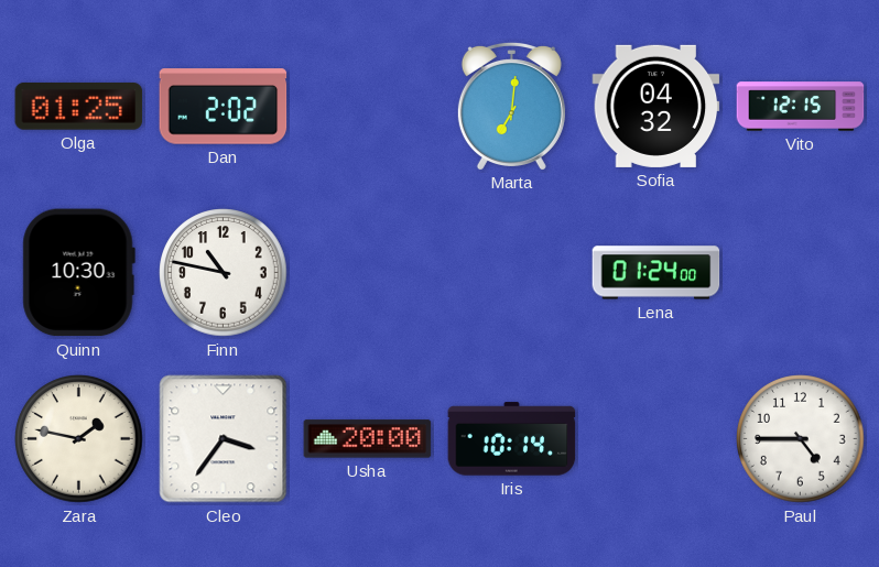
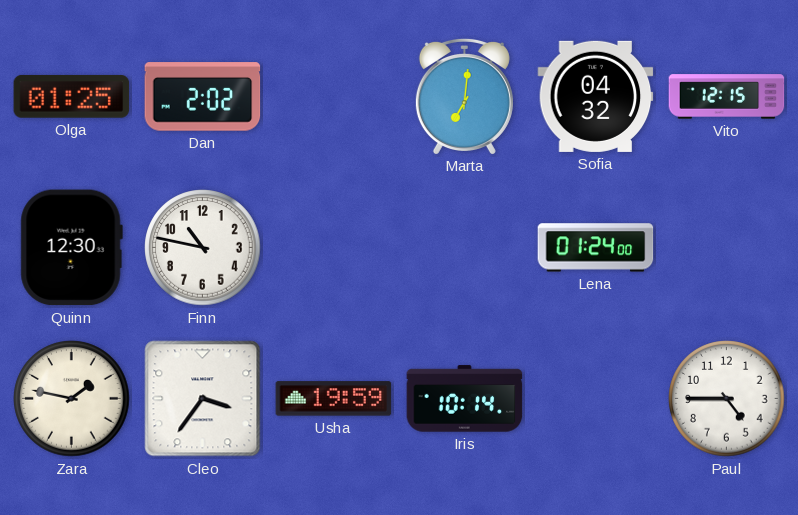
Quinn: 10:30 -> 12:30 (71, 248)
Usha: 20:00 -> 19:59 (334, 399)
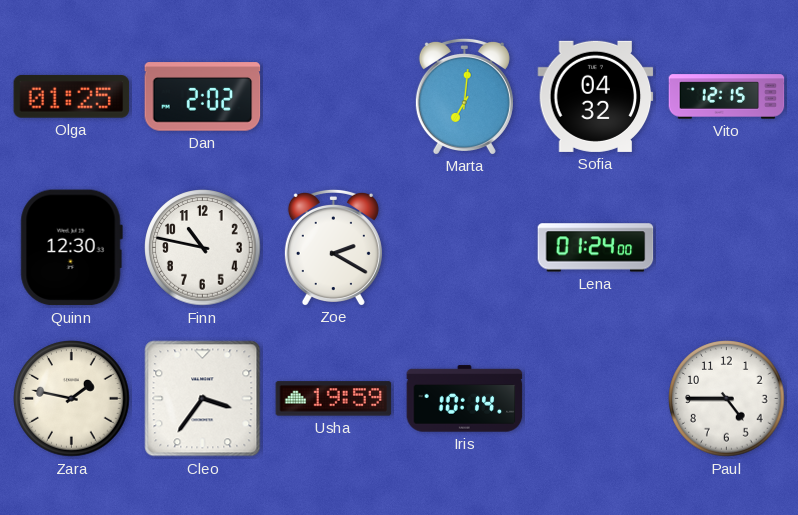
Zoe: none -> 2:20 (333, 247)
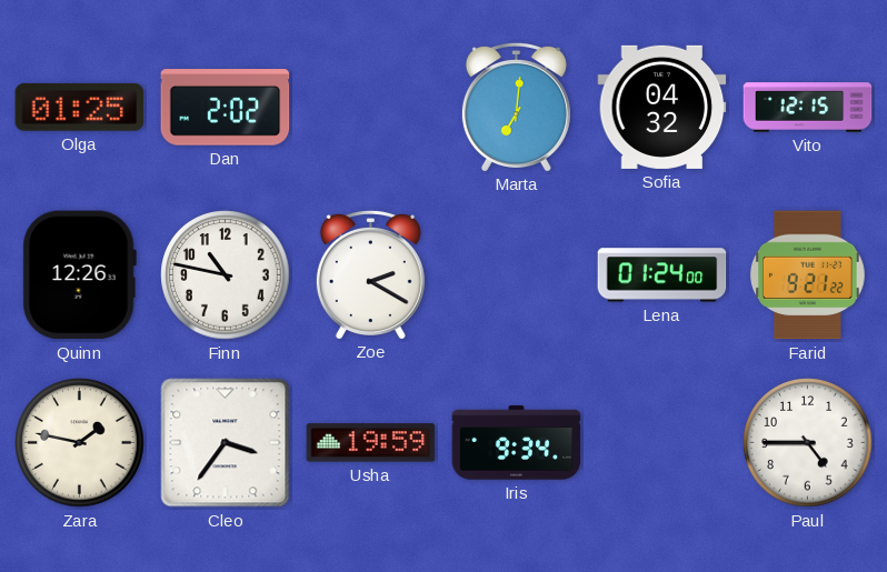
Quinn: 12:30 -> 12:26 (79, 275)
Farid: none -> 9:21 (808, 275)
Iris: 10:14 -> 9:34 (517, 443)
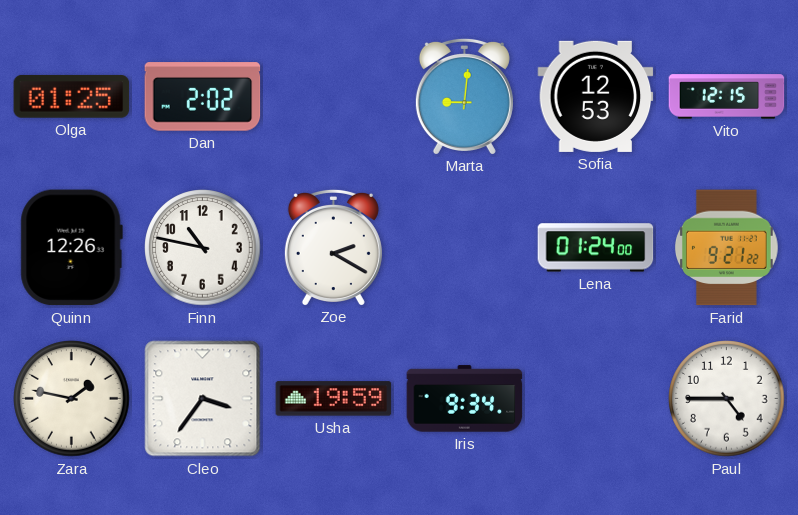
Marta: 7:01 -> 9:01 (464, 96)
Sofia: 04:32 -> 12:53 (596, 96)
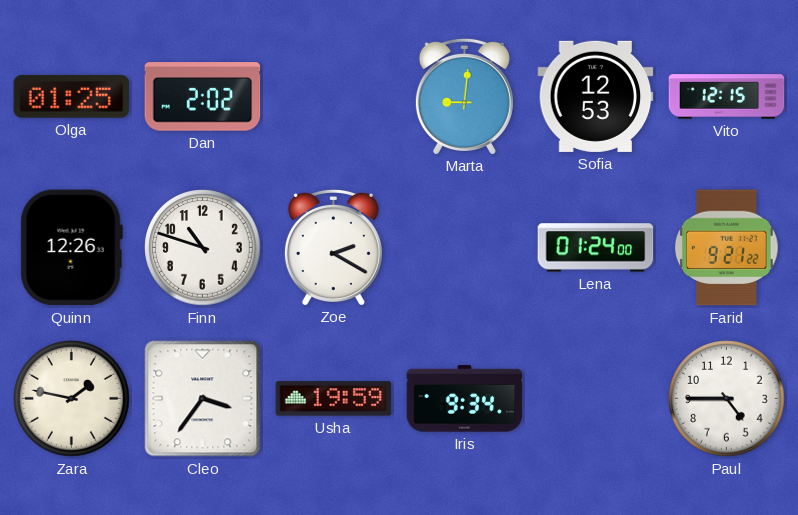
Finn: 10:47 -> 10:48 (203, 248)
